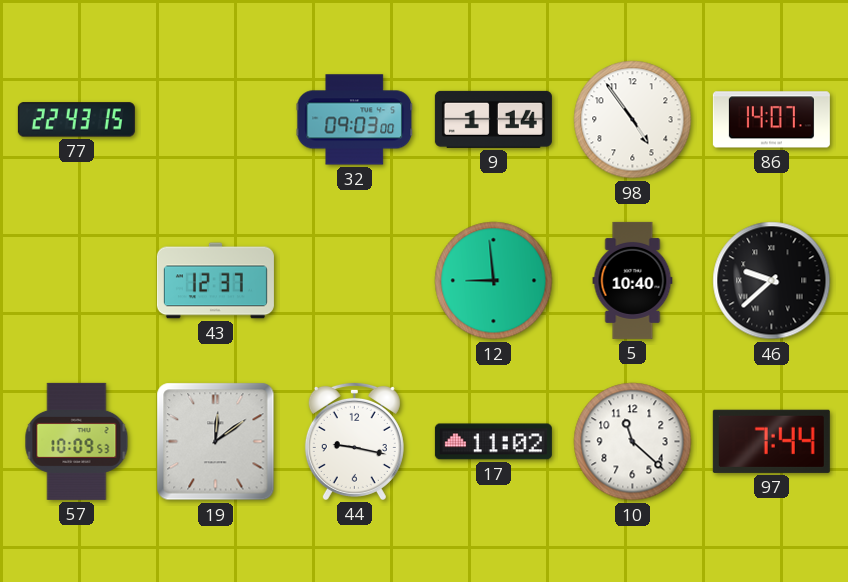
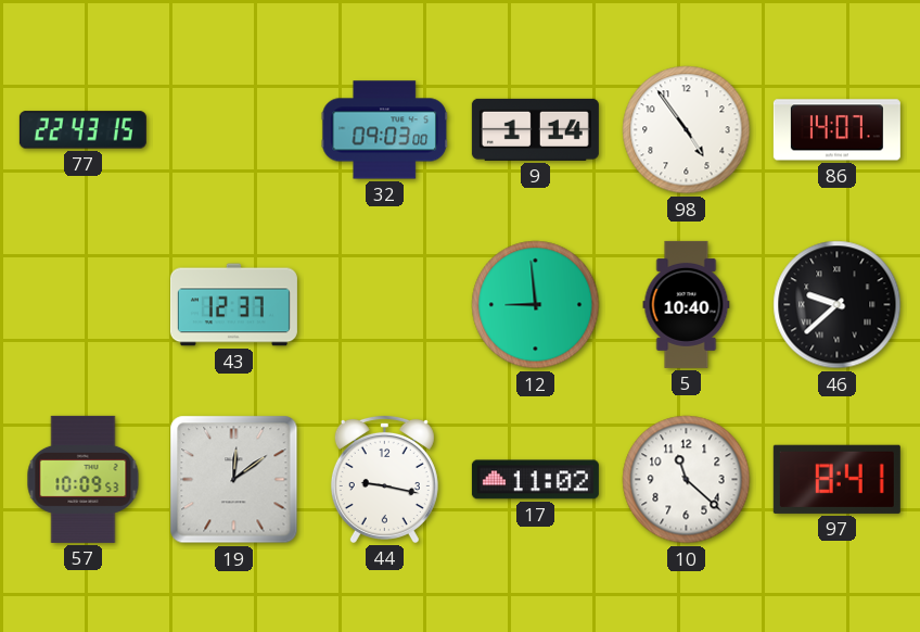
97: 7:44 -> 8:41 (836, 479)
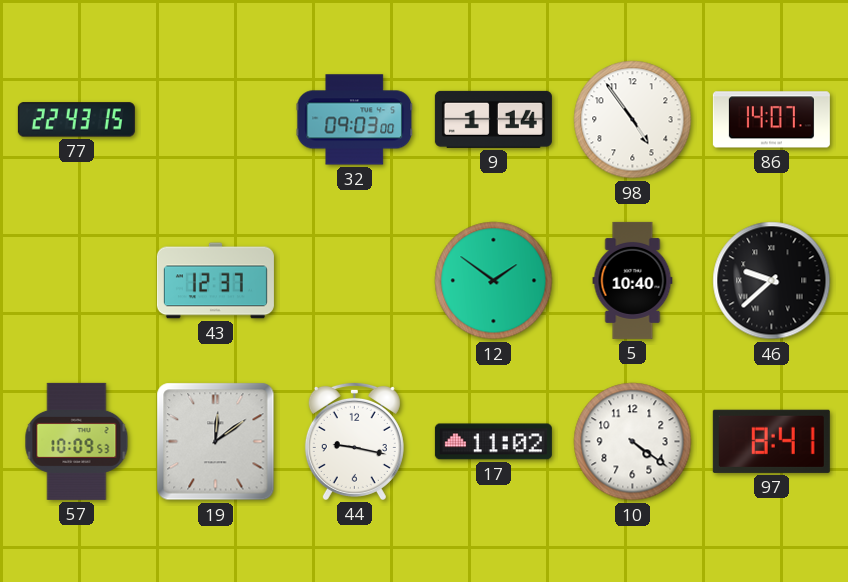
12: 8:59 -> 1:51 (494, 281)
10: 11:22 -> 4:21 (633, 442)
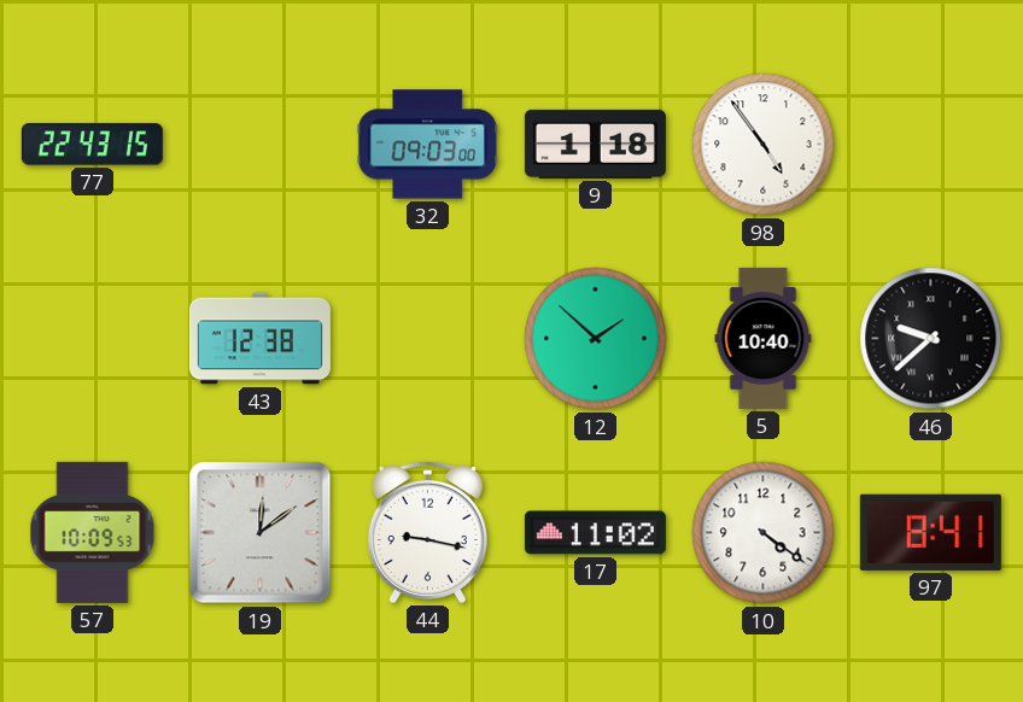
9: 1:14 -> 1:18 (595, 144)
86: 14:07 -> none (771, 120)
43: 12:37 -> 12:38 (259, 339)
12: 1:51 -> 1:52 (596, 339)
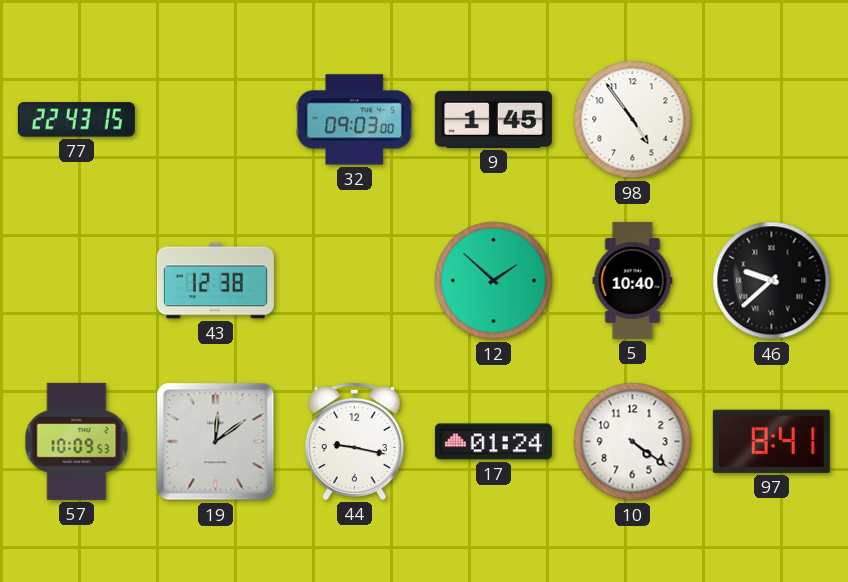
9: 1:18 -> 1:45 (493, 119)
17: 11:02 -> 01:24 (493, 442)
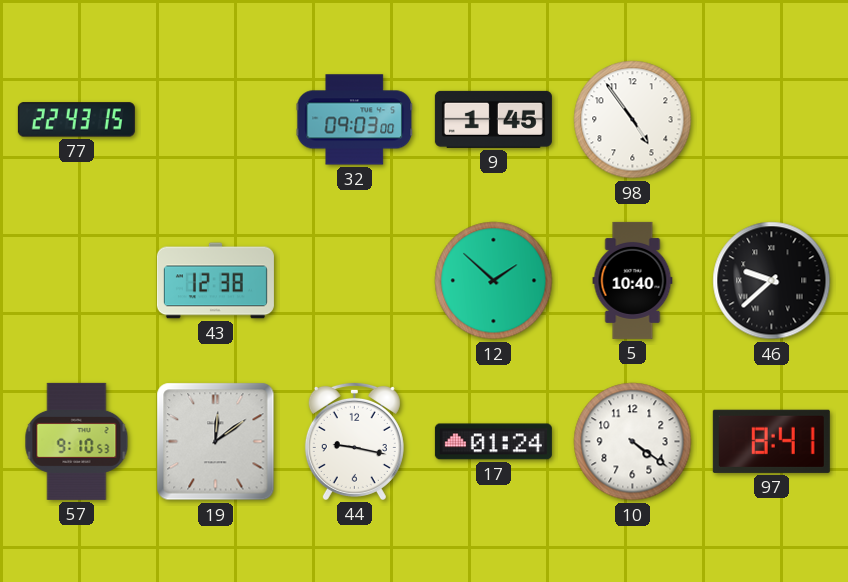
57: 10:09 -> 9:10 (77, 441)
